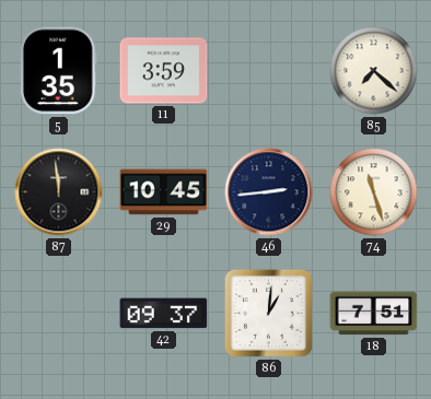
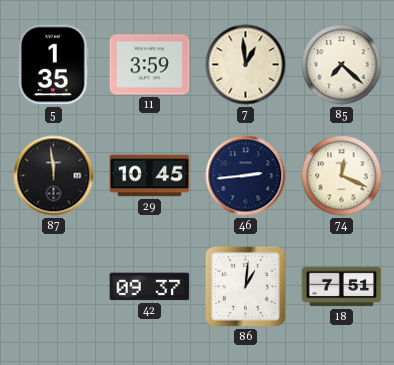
7: none -> 12:59 (246, 65)
74: 11:27 -> 12:19 (342, 176)
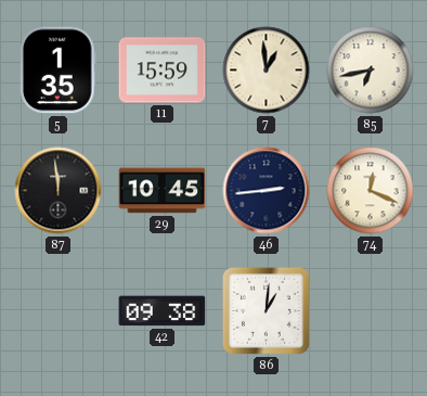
11: 3:59 -> 15:59 (163, 71)
85: 7:22 -> 6:43 (371, 71)
42: 09:37 -> 09:38 (163, 311)
18: 7:51 -> none (342, 287)
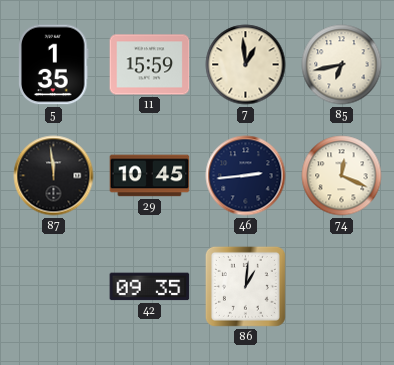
42: 09:38 -> 09:35 (150, 287)
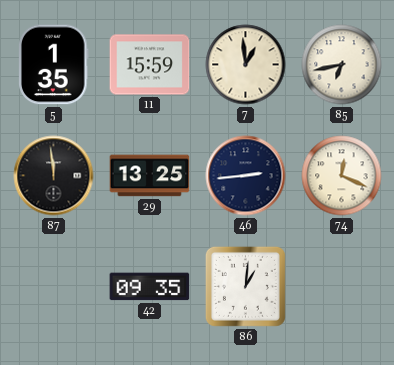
29: 10:45 -> 13:25 (150, 176)
